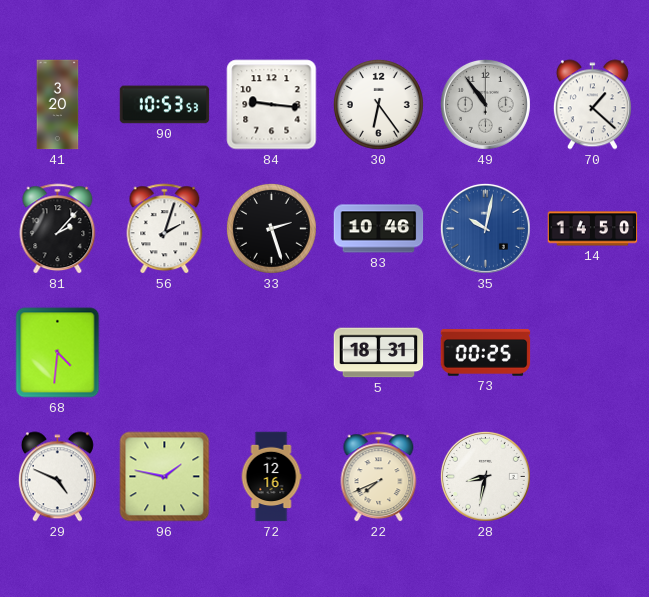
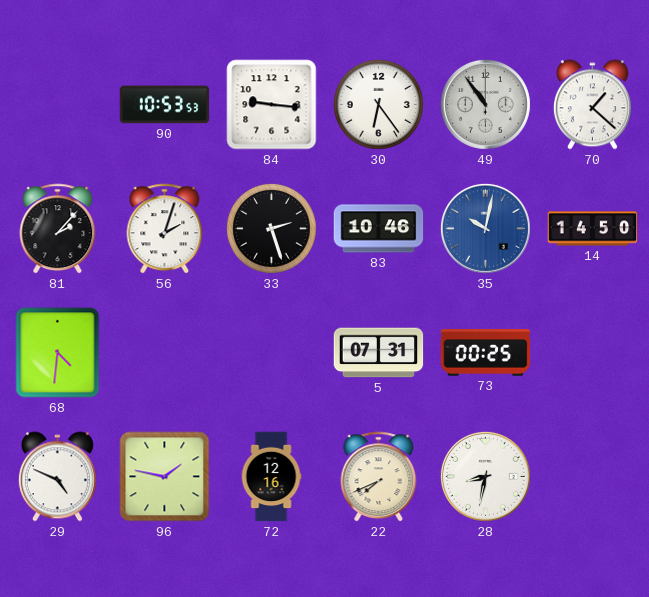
41: 3:20 -> none (58, 105)
5: 18:31 -> 07:31 (379, 353)
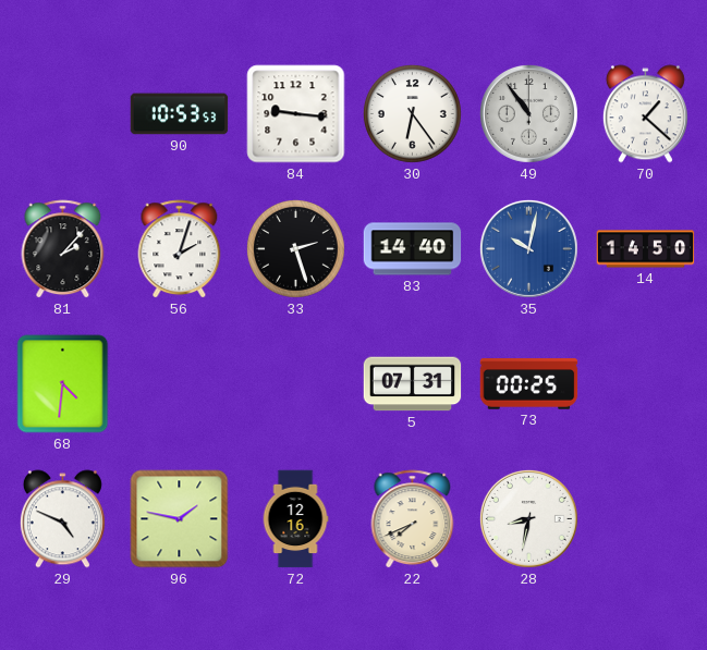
83: 10:46 -> 14:40 (413, 249)
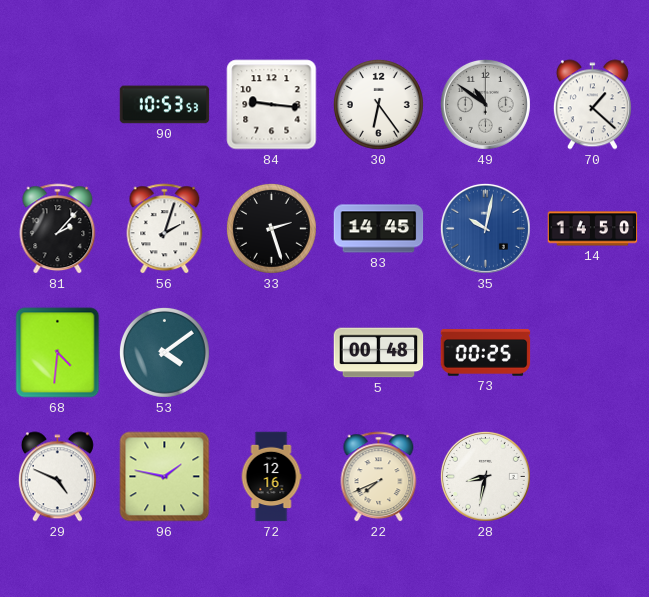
49: 10:54 -> 10:51 (485, 104)
83: 14:40 -> 14:45 (379, 229)
53: none -> 4:09 (164, 352)
5: 07:31 -> 00:48 (379, 353)
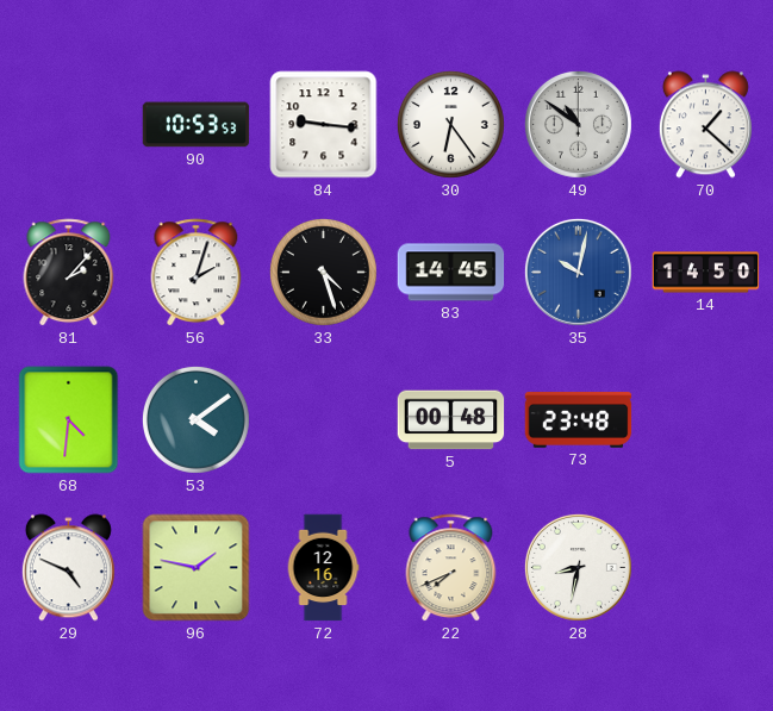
33: 2:27 -> 4:27 (323, 272)
73: 00:25 -> 23:48 (579, 420)
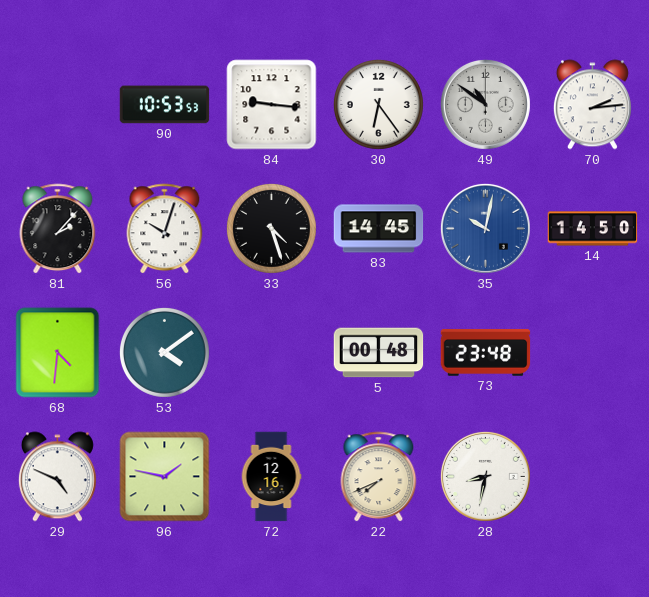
70: 1:22 -> 2:14 (592, 105)
56: 2:03 -> 10:03 (165, 229)
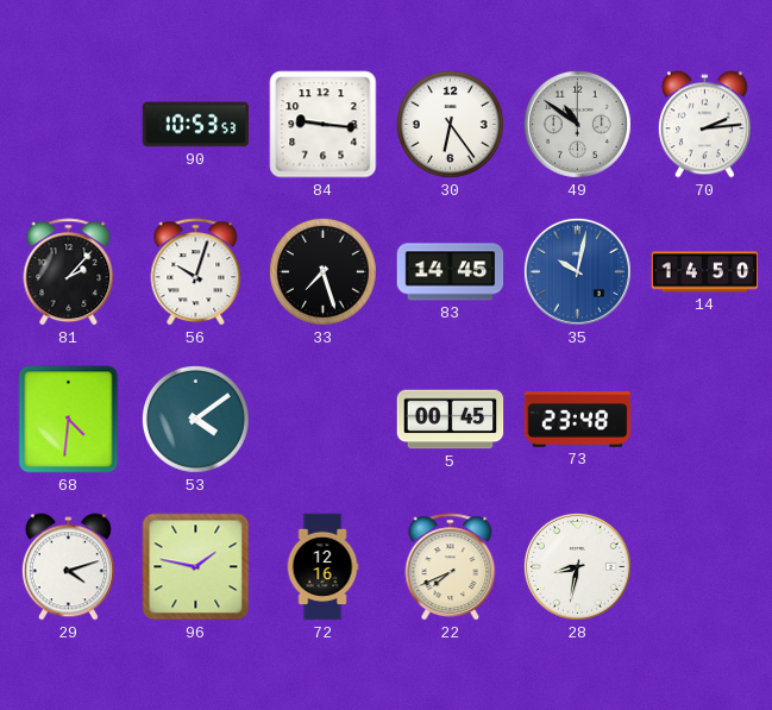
33: 4:27 -> 7:27 (322, 271)
5: 00:48 -> 00:45 (451, 420)
29: 4:49 -> 4:12 (68, 567)
